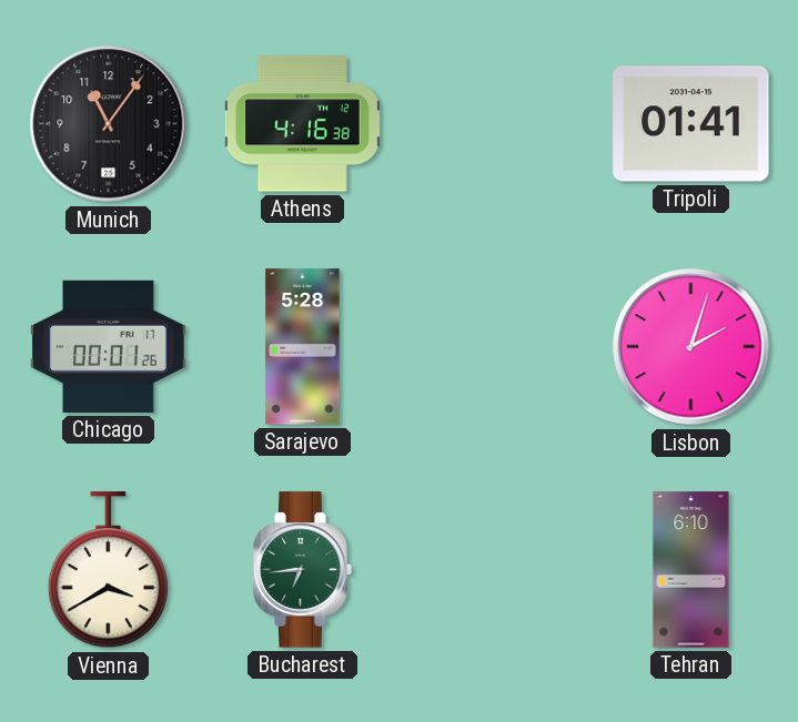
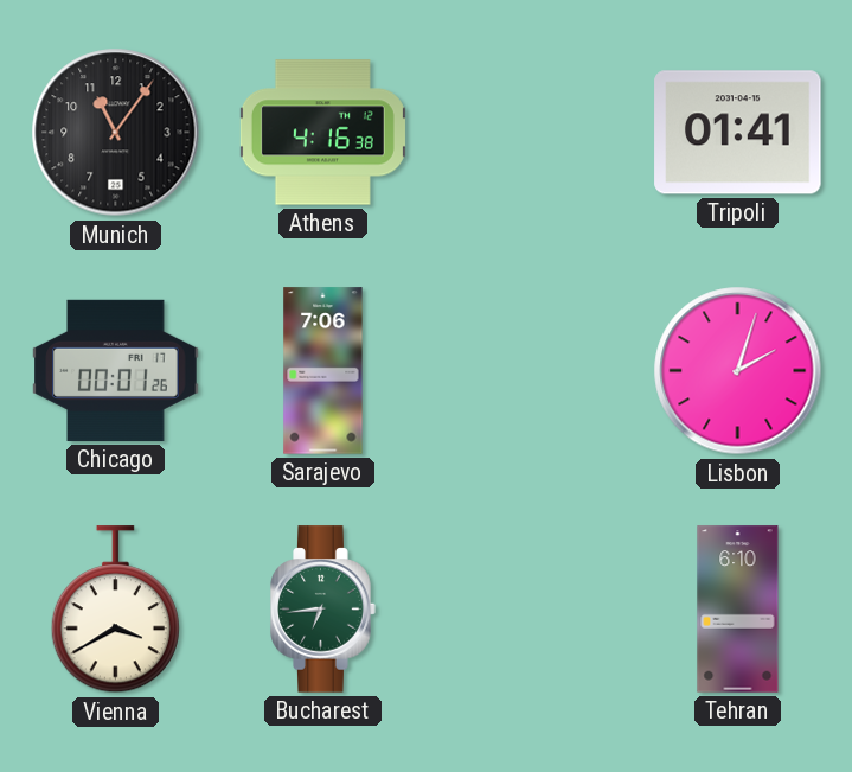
Sarajevo: 5:28 -> 7:06 (323, 371)
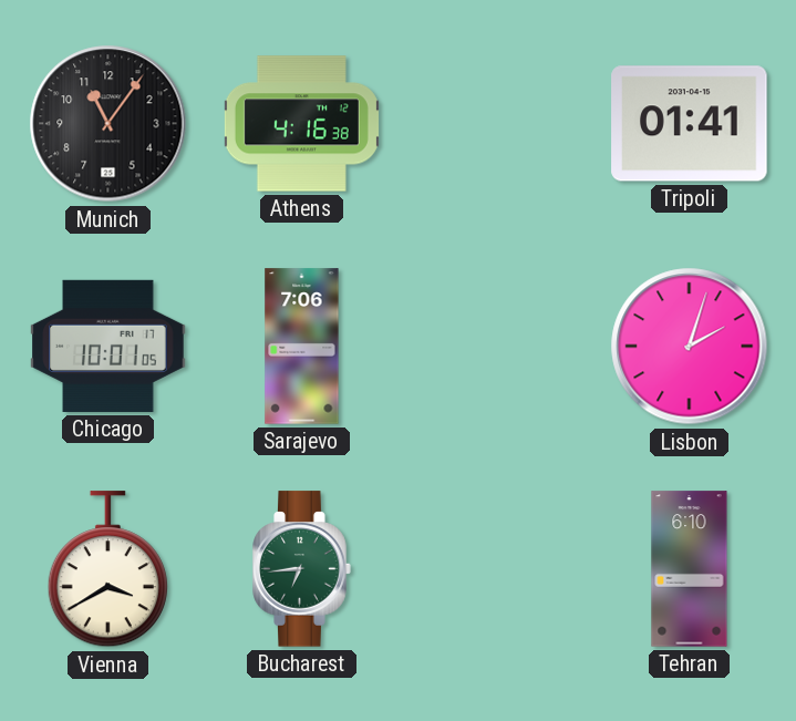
Chicago: 00:01 -> 10:01 (108, 346)
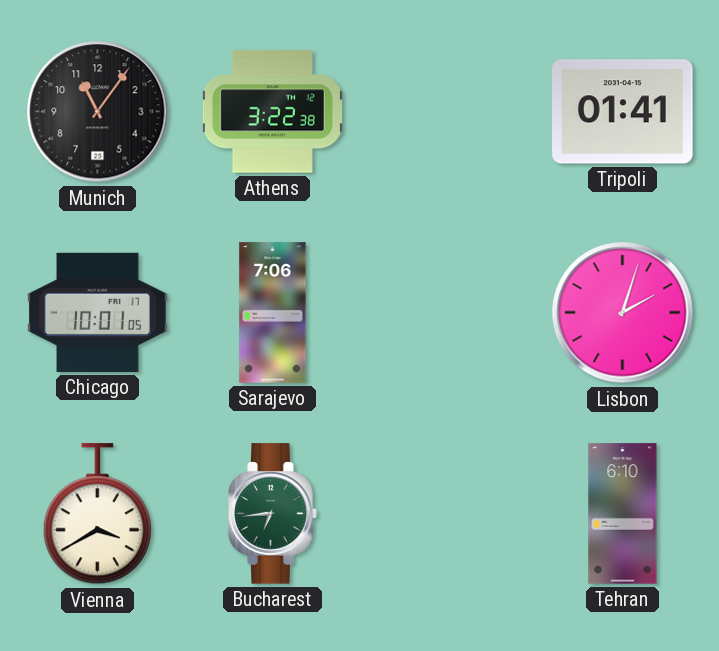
Athens: 4:16 -> 3:22 (272, 112)
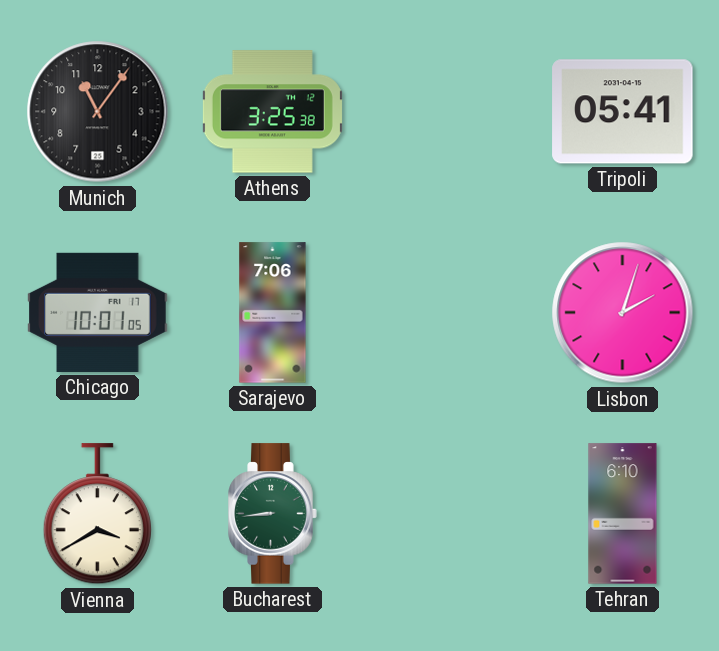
Athens: 3:22 -> 3:25 (272, 112)
Tripoli: 01:41 -> 05:41 (623, 112)
Bucharest: 6:44 -> 8:44 (273, 514)
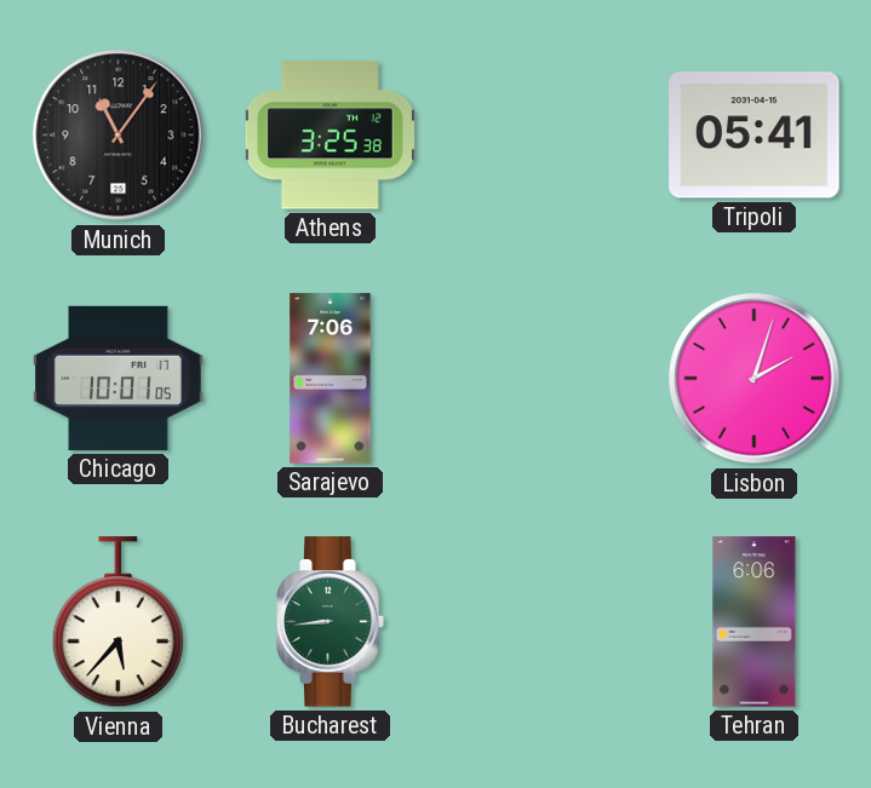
Vienna: 3:40 -> 5:37 (118, 622)
Tehran: 6:10 -> 6:06 (755, 622)
